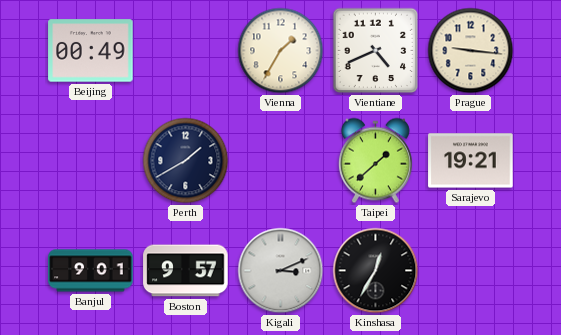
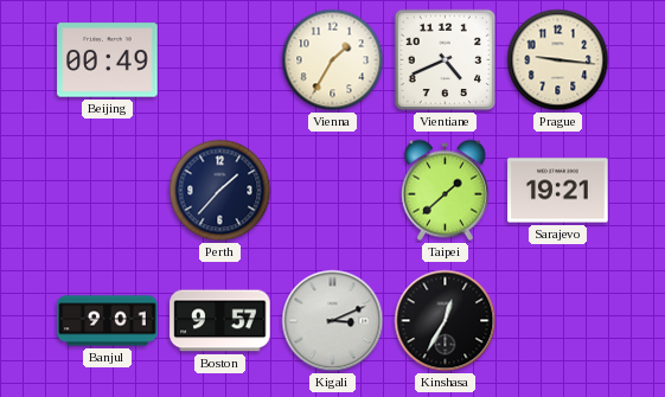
Perth: 1:40 -> 1:37 (220, 191)
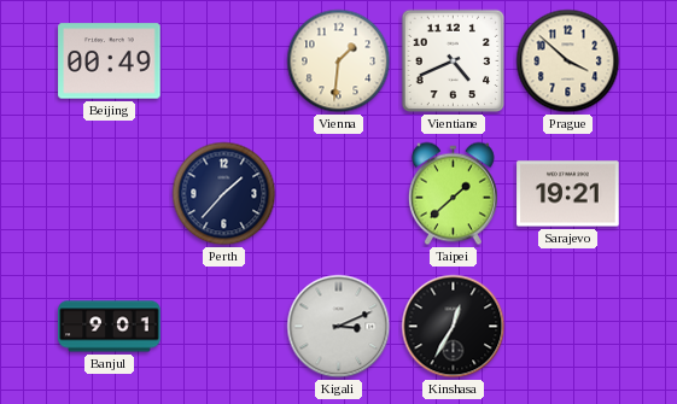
Vienna: 1:35 -> 1:31 (339, 62)
Prague: 9:16 -> 3:52 (568, 62)
Boston: 9:57 -> none (220, 321)
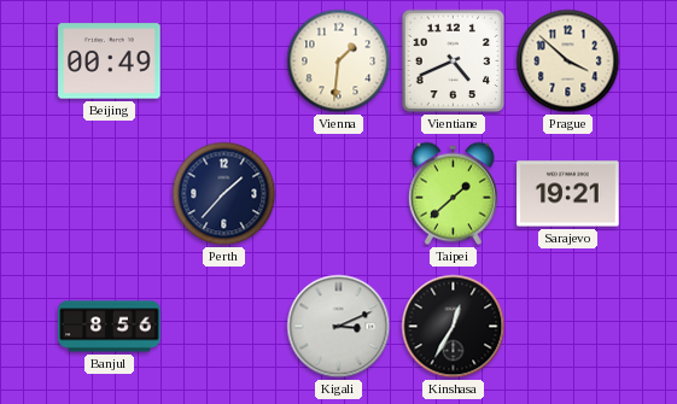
Banjul: 9:01 -> 8:56 (110, 327)
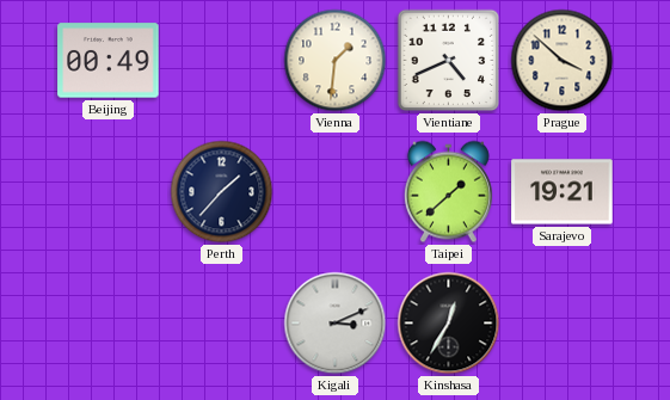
Banjul: 8:56 -> none (110, 327)
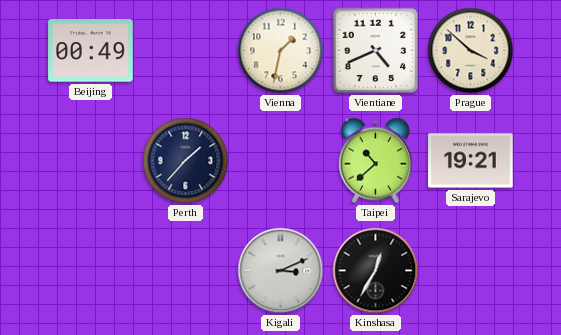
Vienna: 1:31 -> 1:32 (281, 51)
Taipei: 1:38 -> 10:38 (375, 161)
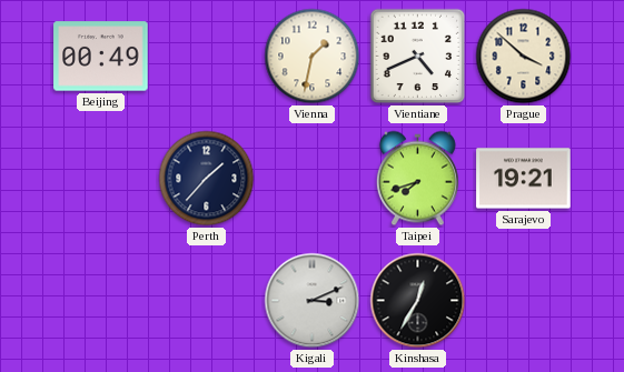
Taipei: 10:38 -> 7:42 (417, 179)
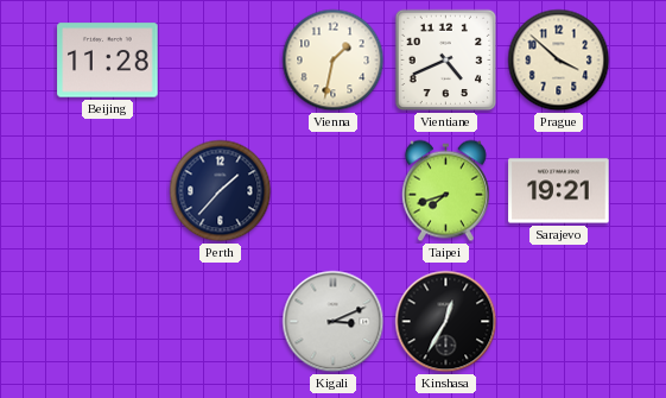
Beijing: 00:49 -> 11:28 (108, 61)
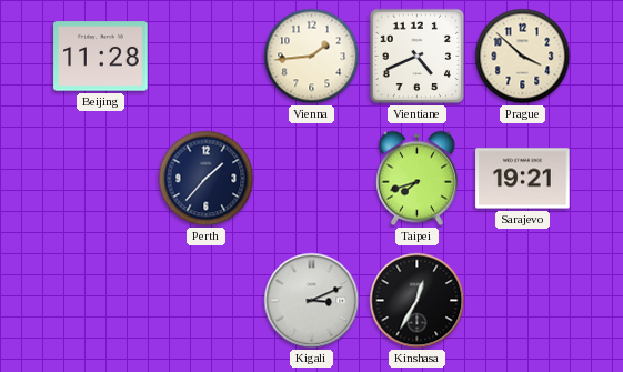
Vienna: 1:32 -> 1:44 (312, 57)
